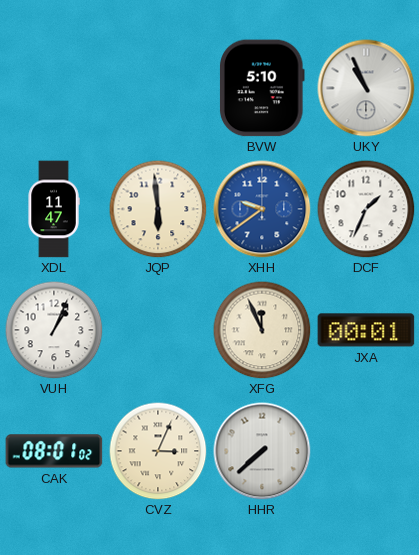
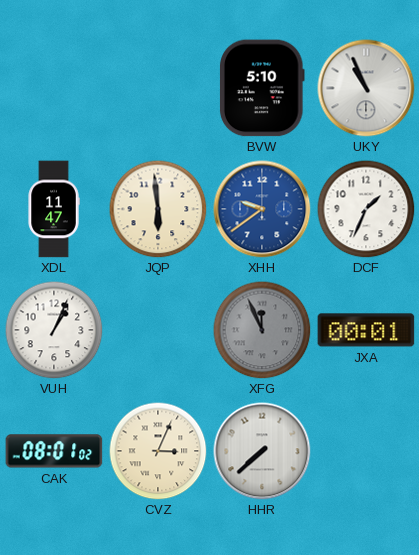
XFG dial: cream -> grey (262, 330)
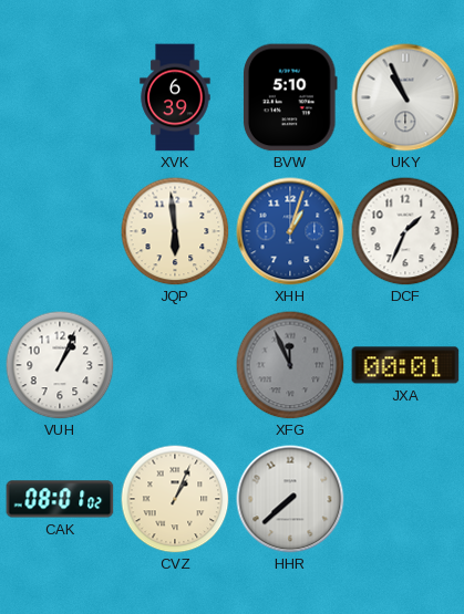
XVK: none -> 6:39 (175, 97)
XDL: 11:47 -> none (54, 209)
XHH: 9:39 -> 1:03 (290, 231)
CVZ: 3:04 -> 1:04 (175, 499)
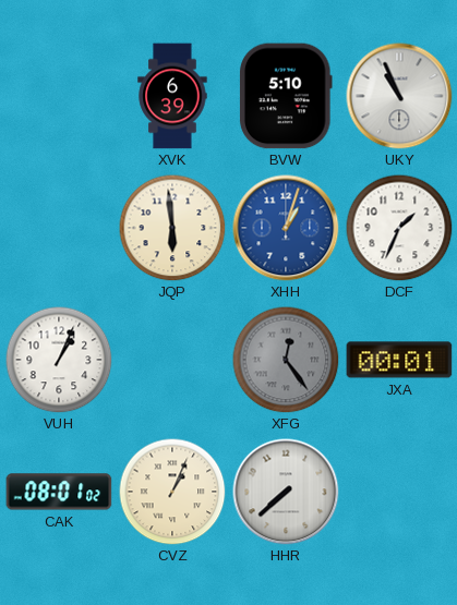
XFG: 11:56 -> 12:24 (286, 360)
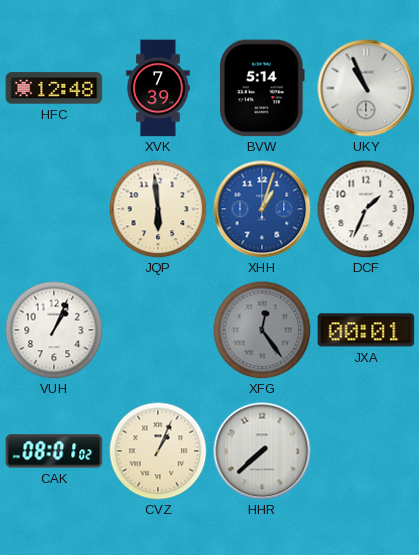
HFC: none -> 12:48 (54, 88)
XVK: 6:39 -> 7:39 (158, 88)
BVW: 5:10 -> 5:14 (262, 88)
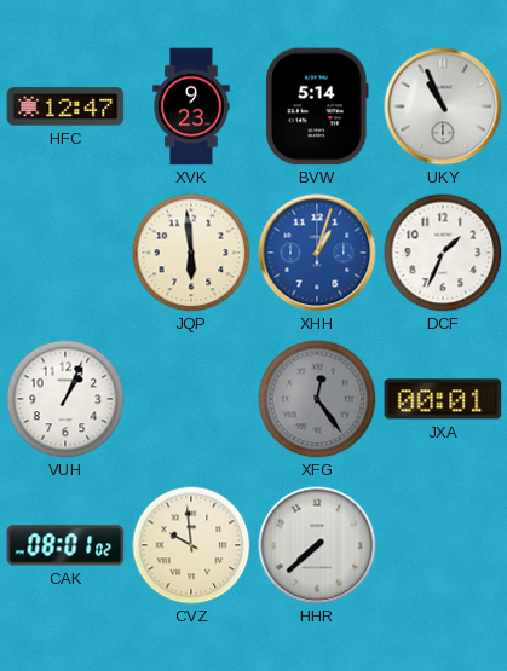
HFC: 12:48 -> 12:47 (65, 106)
XVK: 7:39 -> 9:23 (191, 106)
CVZ: 1:04 -> 9:59 (191, 545)
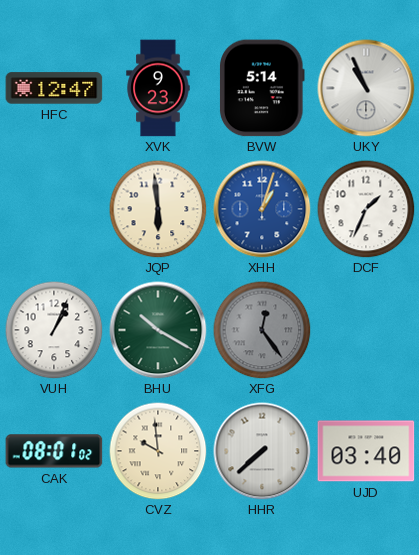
BHU: none -> 10:20 (158, 330)
JXA: 00:01 -> none (443, 399)
UJD: none -> 03:40 (366, 451)
